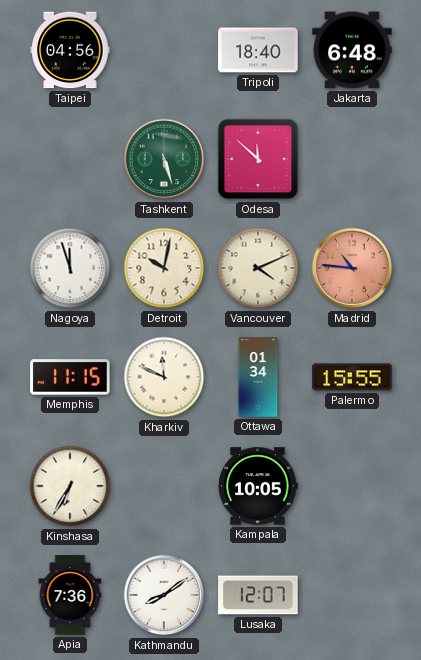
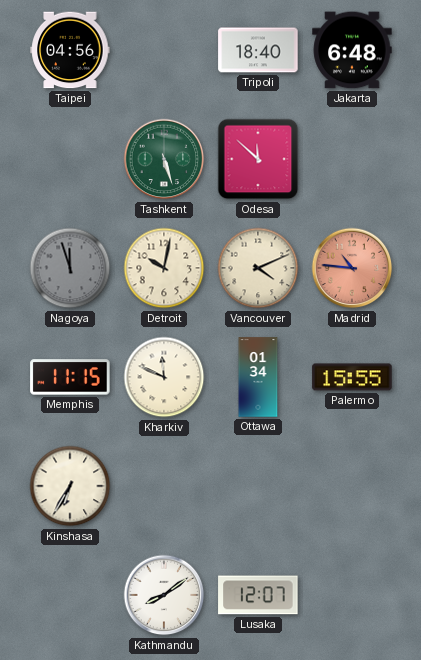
Nagoya dial: white -> grey (70, 268)
Kampala: 10:05 -> none (258, 486)
Apia: 7:36 -> none (70, 595)
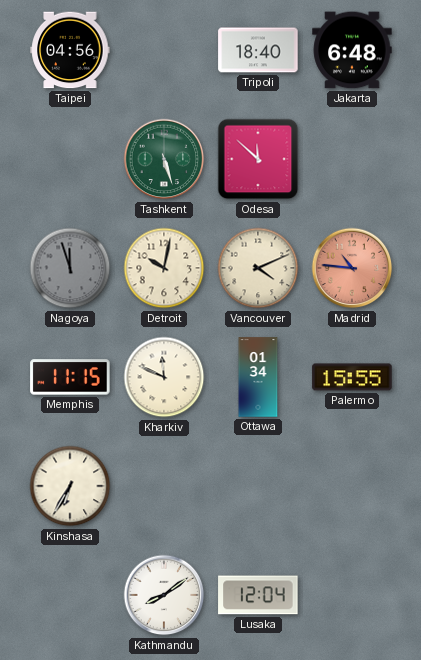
Lusaka: 12:07 -> 12:04 (258, 595)
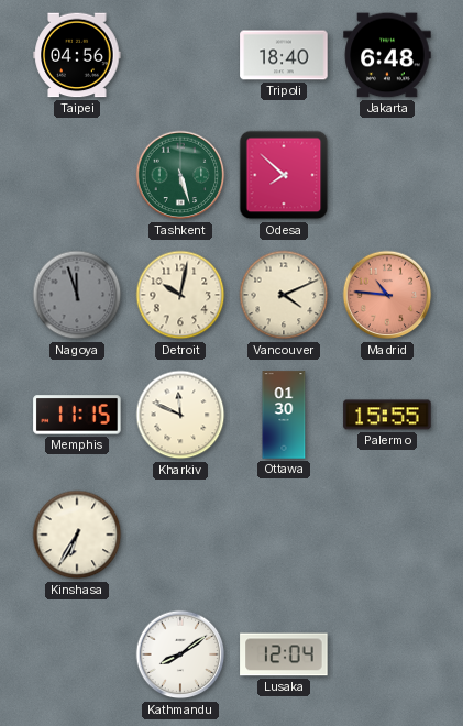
Odesa: 11:52 -> 7:52 (284, 175)
Ottawa: 01:34 -> 01:30 (284, 415)
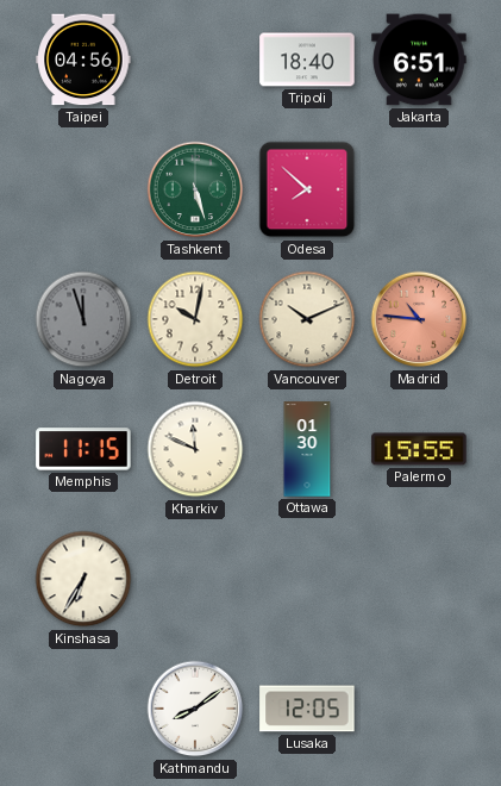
Jakarta: 6:48 -> 6:51 (419, 60)
Vancouver: 4:11 -> 10:11 (307, 319)
Lusaka: 12:04 -> 12:05 (307, 709)
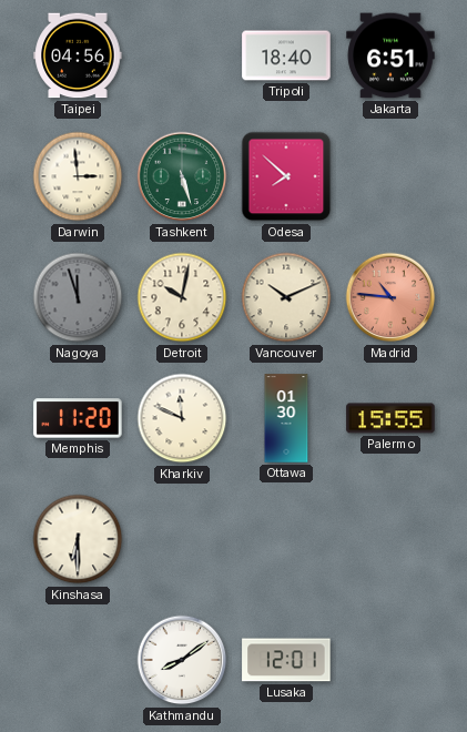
Darwin: none -> 2:59 (78, 176)
Memphis: 11:15 -> 11:20 (78, 418)
Kinshasa: 6:35 -> 6:30 (78, 539)
Lusaka: 12:05 -> 12:01 (286, 660)
